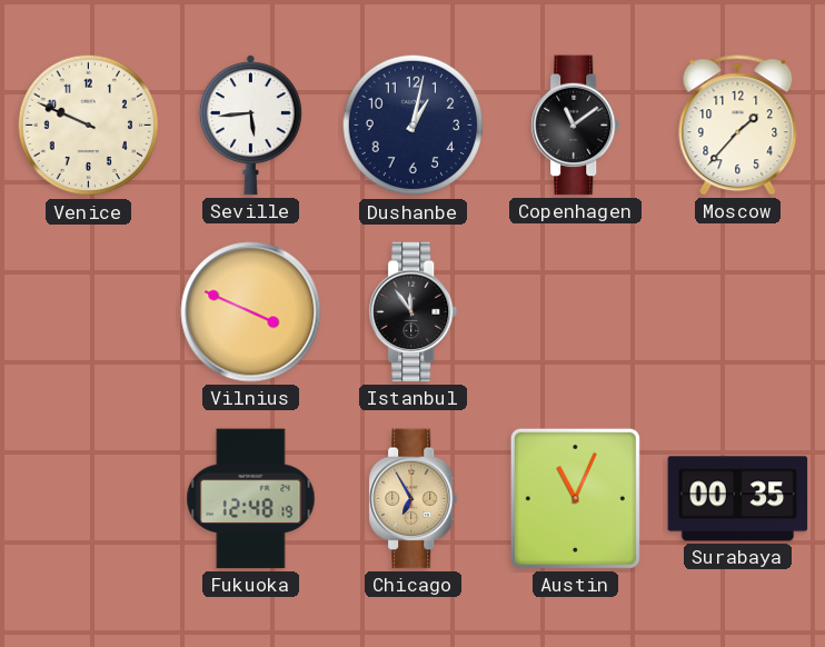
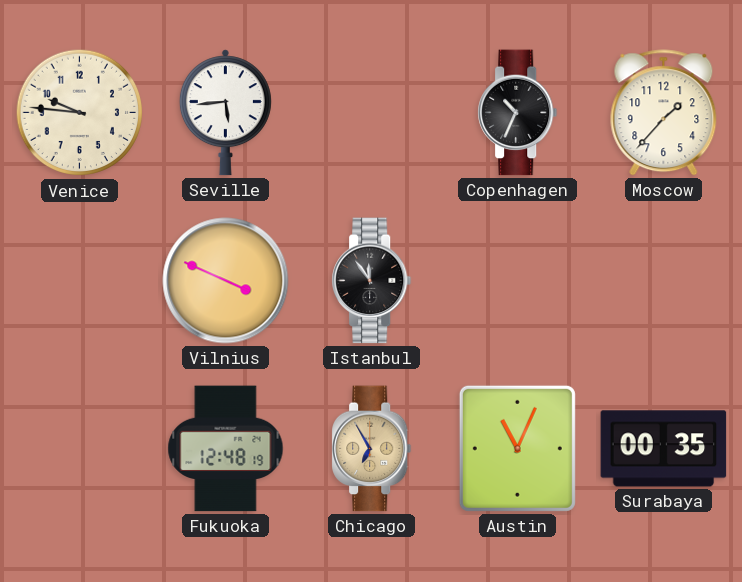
Venice: 9:49 -> 9:46 (80, 113)
Dushanbe: 1:02 -> none (414, 126)
Copenhagen: 11:09 -> 10:34 (518, 113)
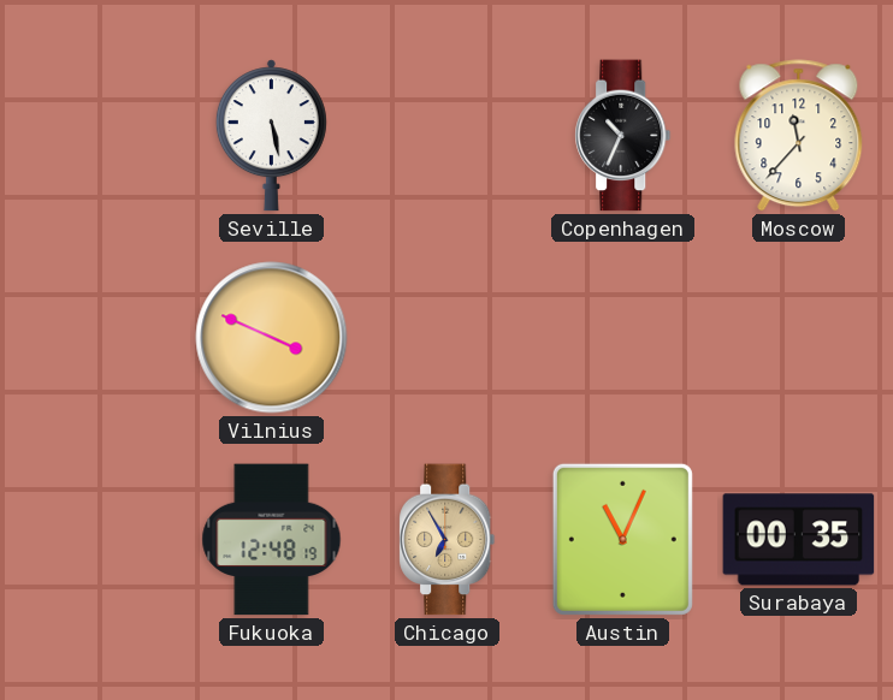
Venice: 9:46 -> none (80, 113)
Seville: 5:44 -> 5:28 (271, 136)
Moscow: 1:37 -> 11:37 (799, 136)
Istanbul: 11:54 -> none (372, 281)
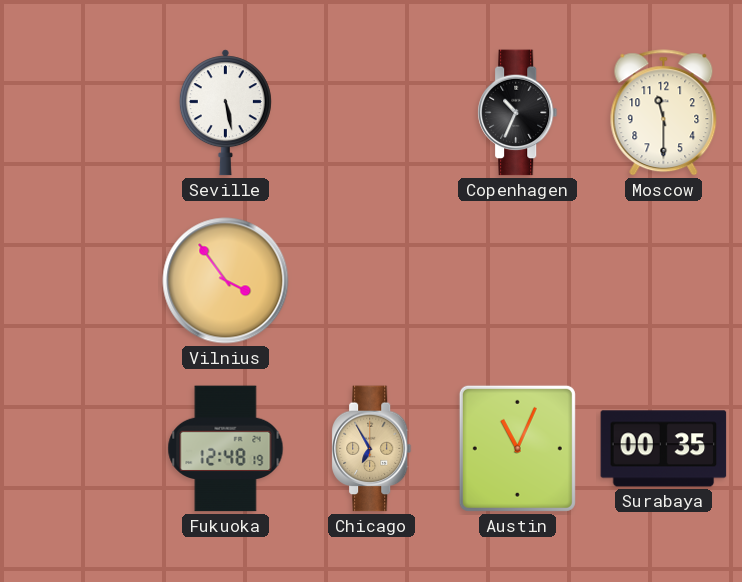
Moscow: 11:37 -> 11:30 (664, 113)
Vilnius: 3:49 -> 3:54 (226, 281)
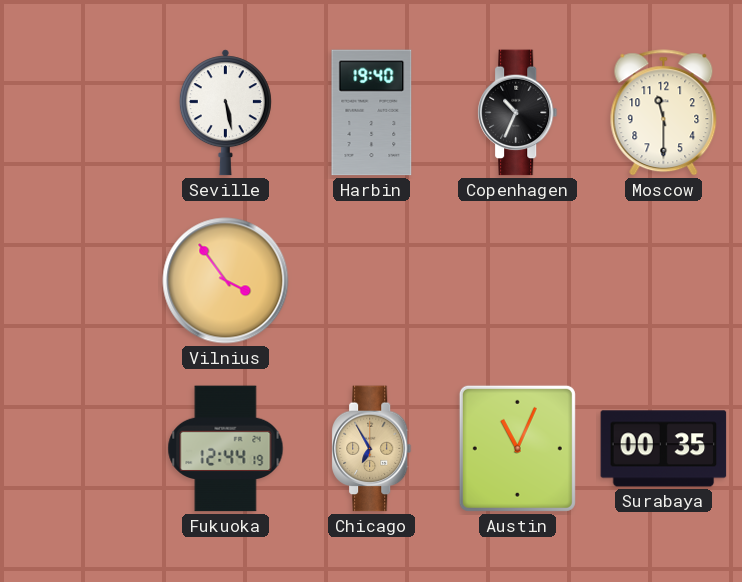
Harbin: none -> 19:40 (372, 113)
Fukuoka: 12:48 -> 12:44 (226, 449)
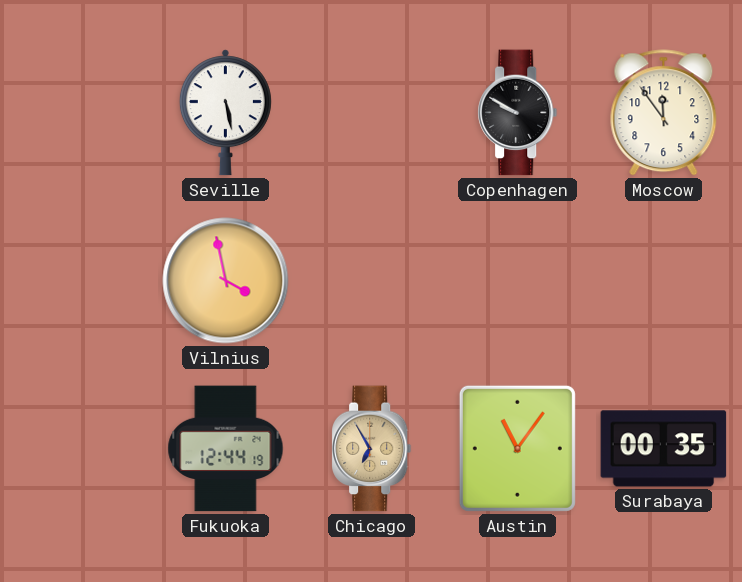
Harbin: 19:40 -> none (372, 113)
Copenhagen: 10:34 -> 9:50 (518, 113)
Moscow: 11:30 -> 11:54 (664, 113)
Vilnius: 3:54 -> 3:58 (226, 281)
Austin: 11:04 -> 11:06 (517, 448)
